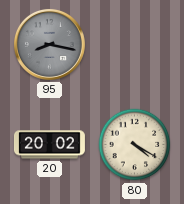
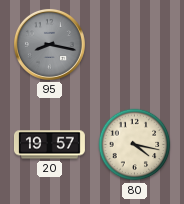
20: 20:02 -> 19:57 (49, 145)
80: 4:20 -> 4:17 (135, 145)
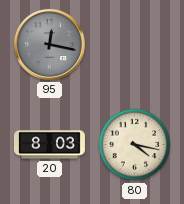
95: 8:17 -> 12:17 (49, 44)
20: 19:57 -> 8:03 (49, 145)
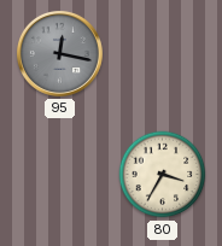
20: 8:03 -> none (49, 145)
80: 4:17 -> 3:35 (163, 175)
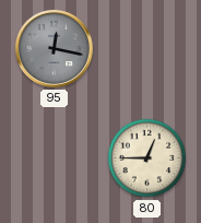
80: 3:35 -> 12:45 (147, 159)
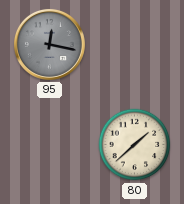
80: 12:45 -> 1:38 (135, 145)
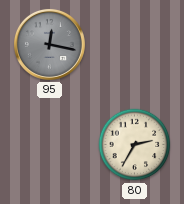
80: 1:38 -> 2:35 (135, 145)
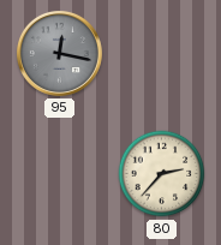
80: 2:35 -> 2:37 (162, 174)
